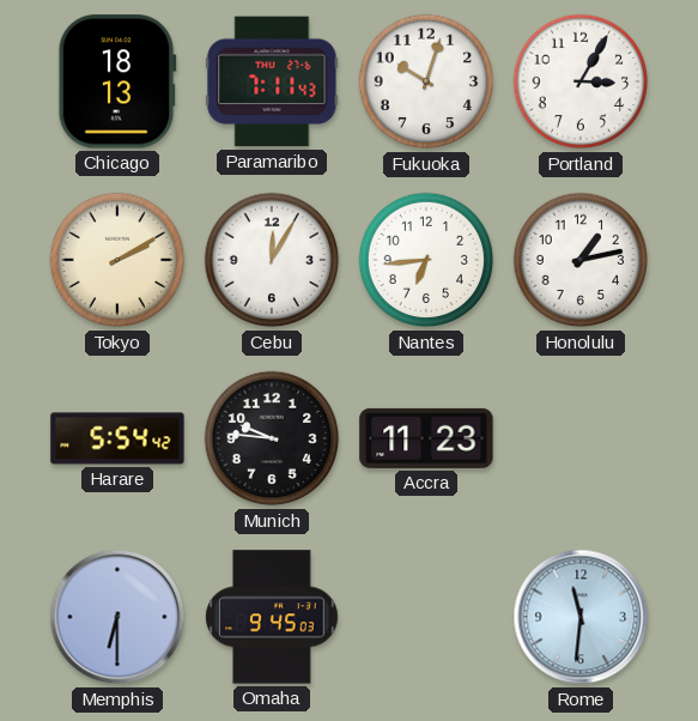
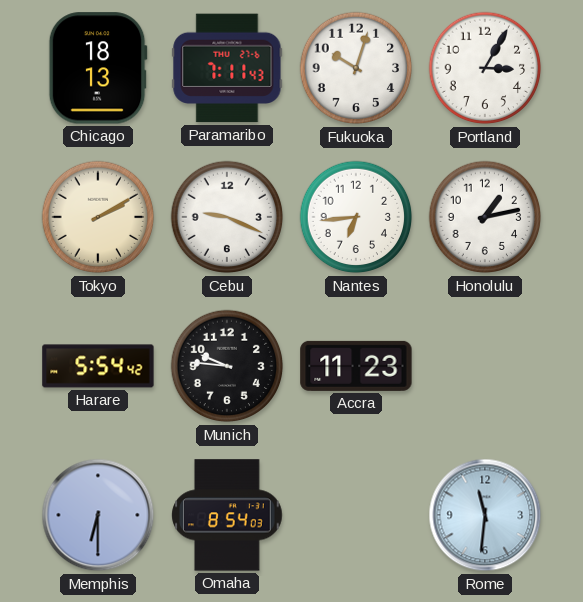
Cebu: 12:05 -> 9:19 (227, 217)
Omaha: 9:45 -> 8:54 (227, 515)
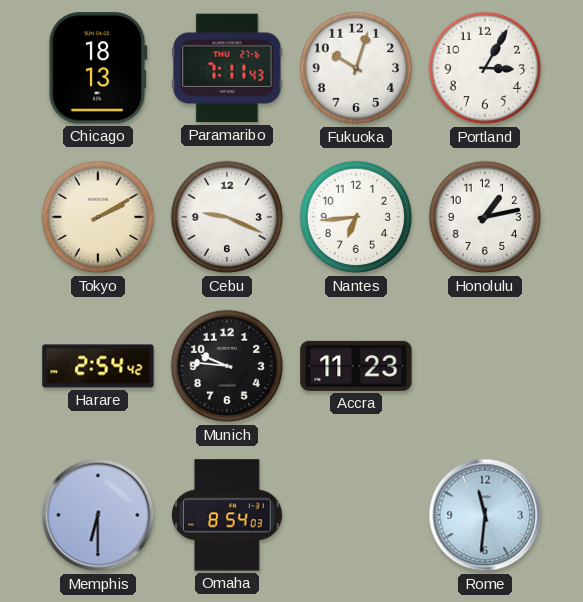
Harare: 5:54 -> 2:54 (98, 366)
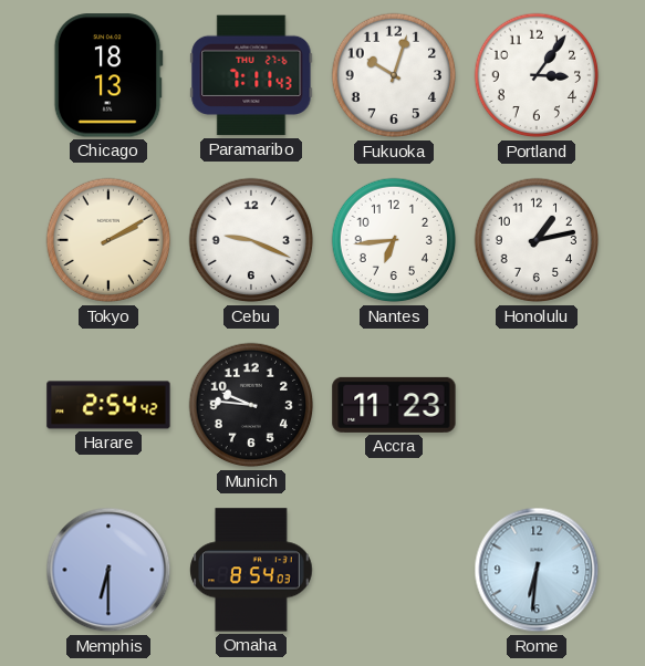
Portland: 3:05 -> 3:06 (537, 75)
Rome: 11:31 -> 6:31 (537, 570)
